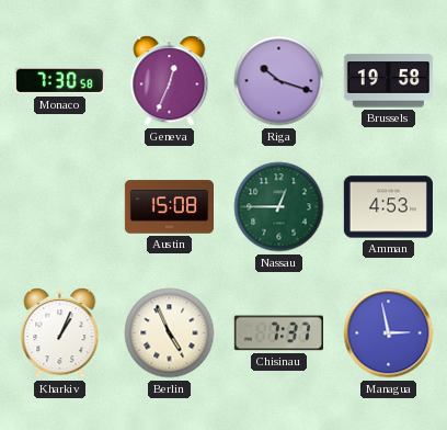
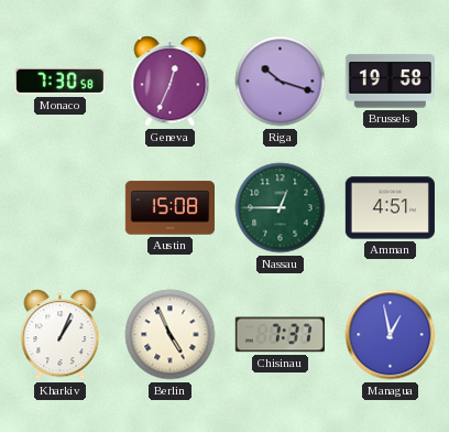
Amman: 4:53 -> 4:51 (390, 208)
Managua: 2:58 -> 12:58 (391, 335)
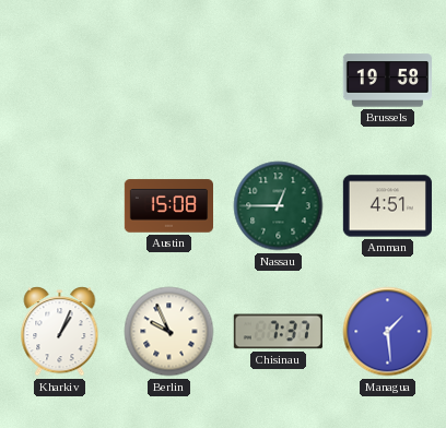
Monaco: 7:30 -> none (59, 82)
Geneva: 12:34 -> none (171, 82)
Riga: 10:18 -> none (281, 82)
Berlin: 4:56 -> 9:56 (169, 332)
Managua: 12:58 -> 1:29 (388, 332)
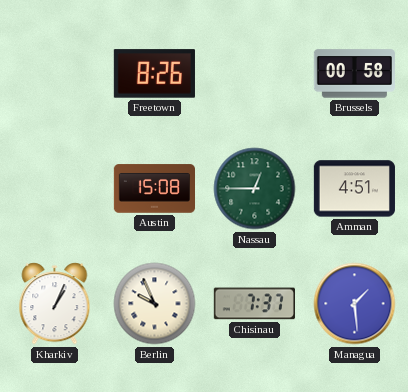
Freetown: none -> 8:26 (154, 74)
Brussels: 19:58 -> 00:58 (354, 74)
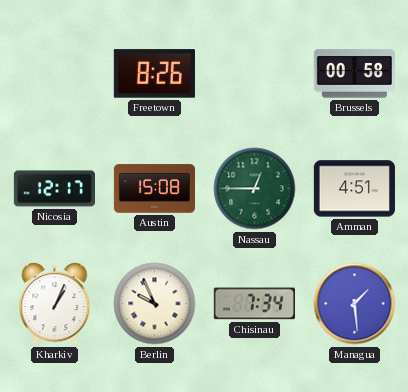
Nicosia: none -> 12:17 (54, 189)
Chisinau: 7:37 -> 7:34 (254, 304)
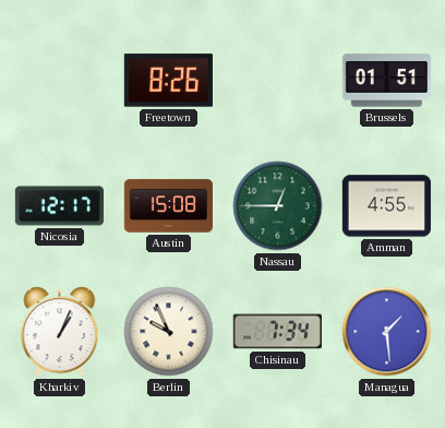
Brussels: 00:58 -> 01:51 (386, 81)
Amman: 4:51 -> 4:55 (386, 206)
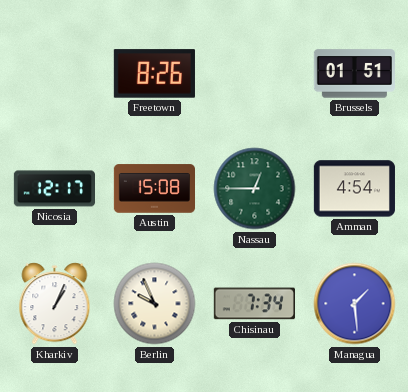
Amman: 4:55 -> 4:54 (354, 189)
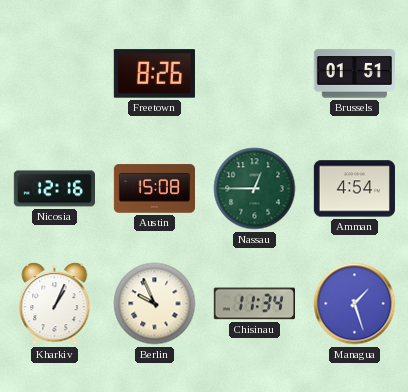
Nicosia: 12:17 -> 12:16 (54, 189)
Chisinau: 7:34 -> 11:34 (254, 304)
Managua: 1:29 -> 1:27 (355, 304)
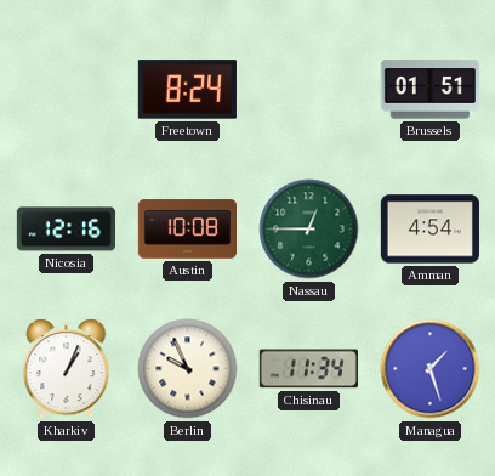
Freetown: 8:26 -> 8:24 (187, 90)
Austin: 15:08 -> 10:08 (187, 229)
